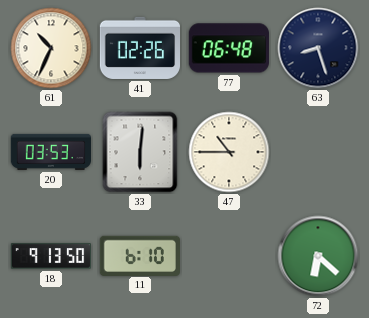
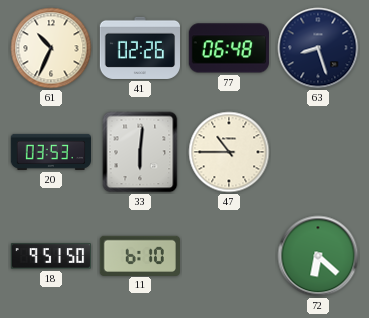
18: 9:13 -> 9:51 (50, 256)
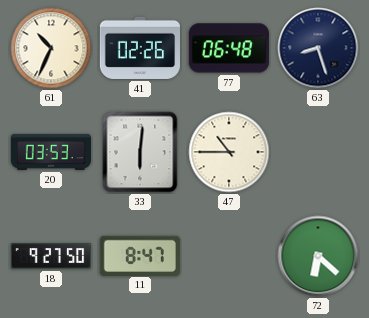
18: 9:51 -> 9:27 (50, 256)
11: 6:10 -> 8:47 (139, 255)
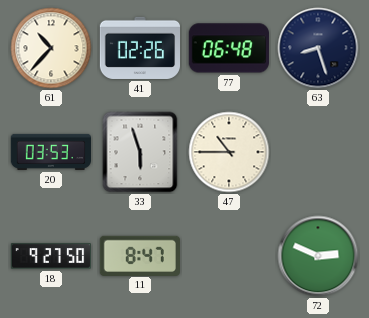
61: 10:34 -> 10:37 (51, 48)
33: 6:01 -> 5:57 (140, 152)
72: 6:22 -> 2:49 (318, 256)
